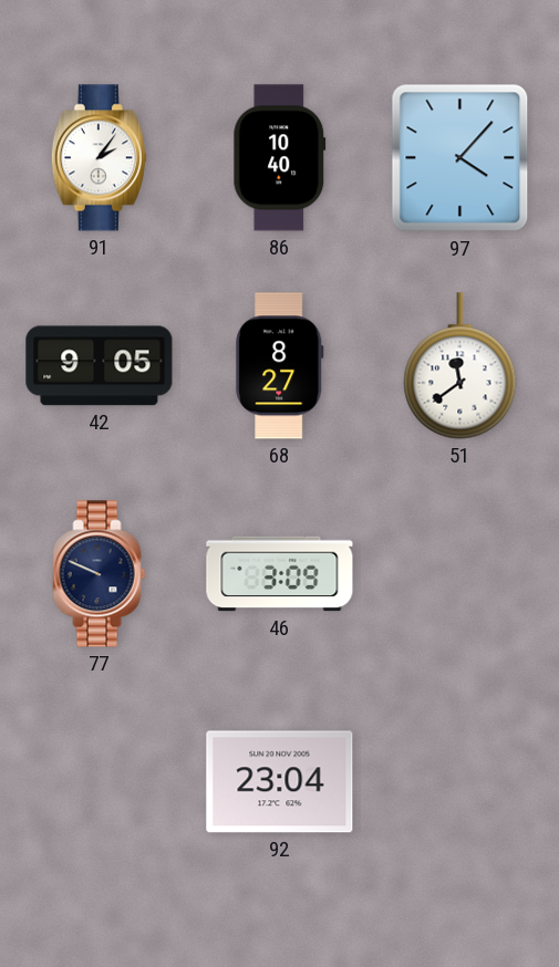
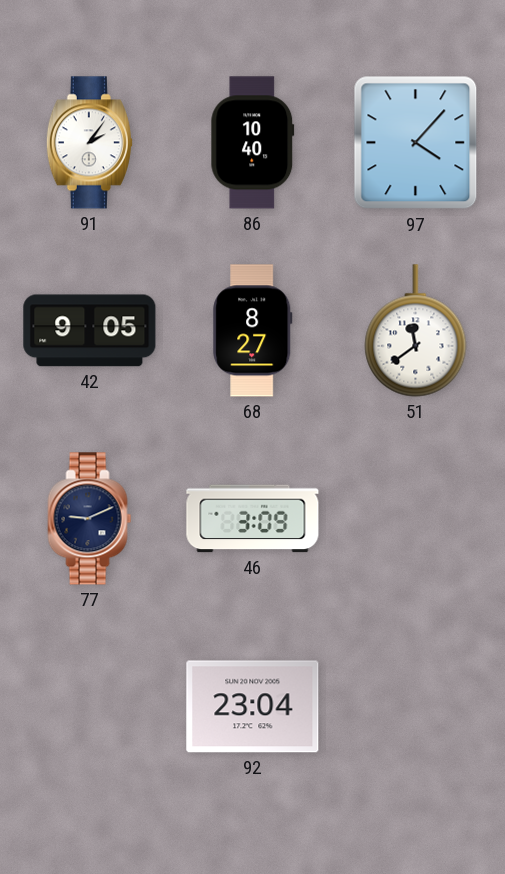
77: 9:49 -> 9:11 (90, 519)
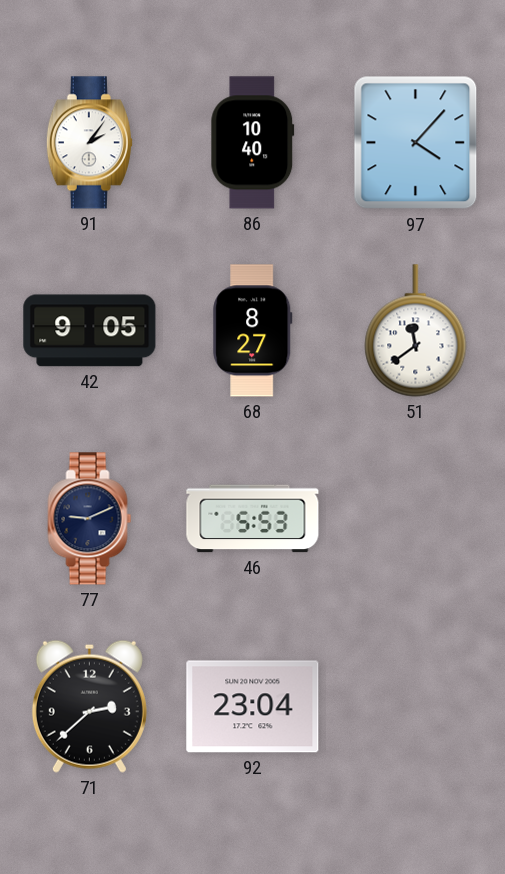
46: 3:09 -> 5:53 (253, 519)
71: none -> 2:38 (89, 706)
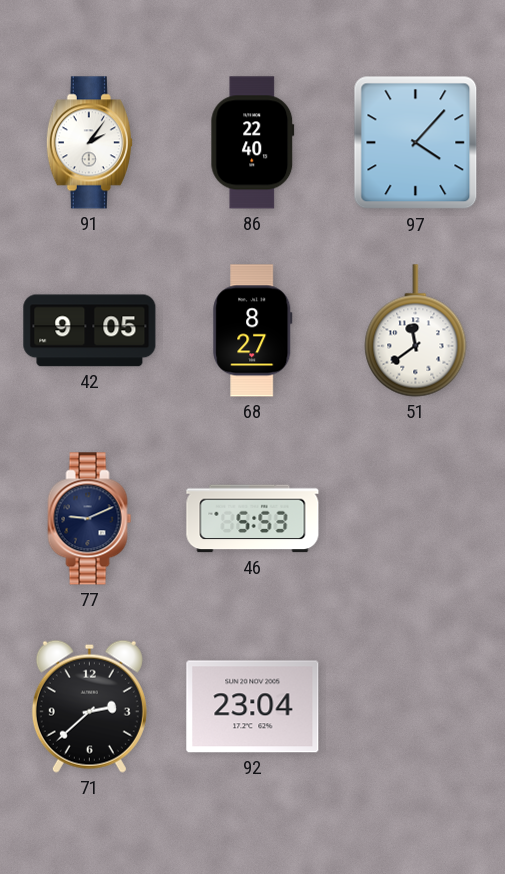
86: 10:40 -> 22:40 (253, 143)
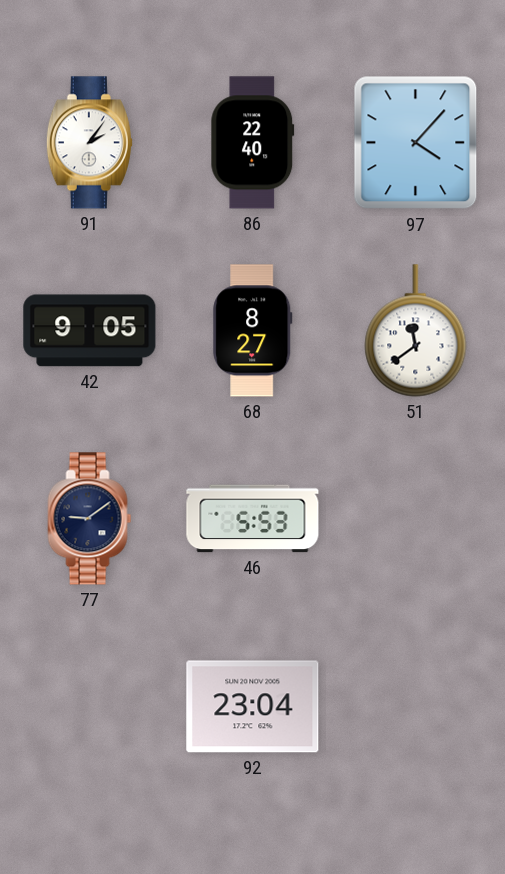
77: 9:11 -> 9:09 (90, 519)
71: 2:38 -> none (89, 706)
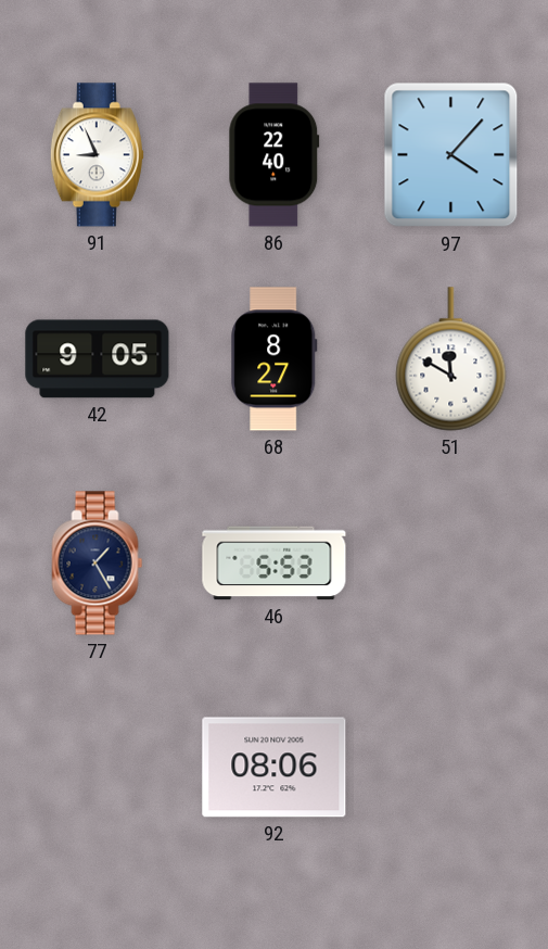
91: 2:06 -> 8:56 (97, 155)
51: 11:39 -> 11:50 (451, 359)
77: 9:09 -> 1:25 (98, 564)
92: 23:04 -> 08:06 (275, 768)
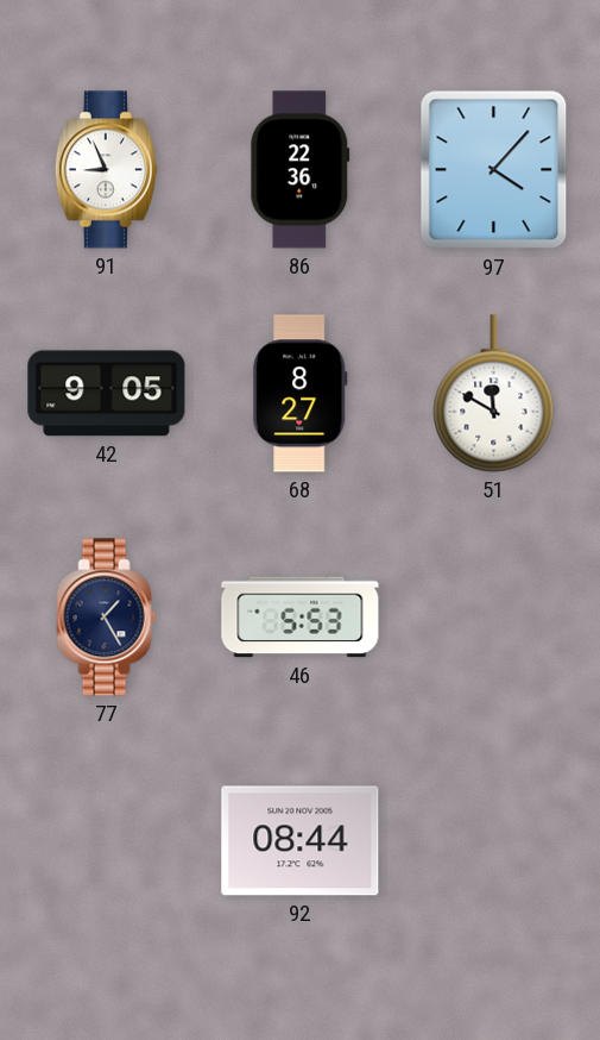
86: 22:40 -> 22:36 (301, 170)
92: 08:06 -> 08:44 (301, 841)
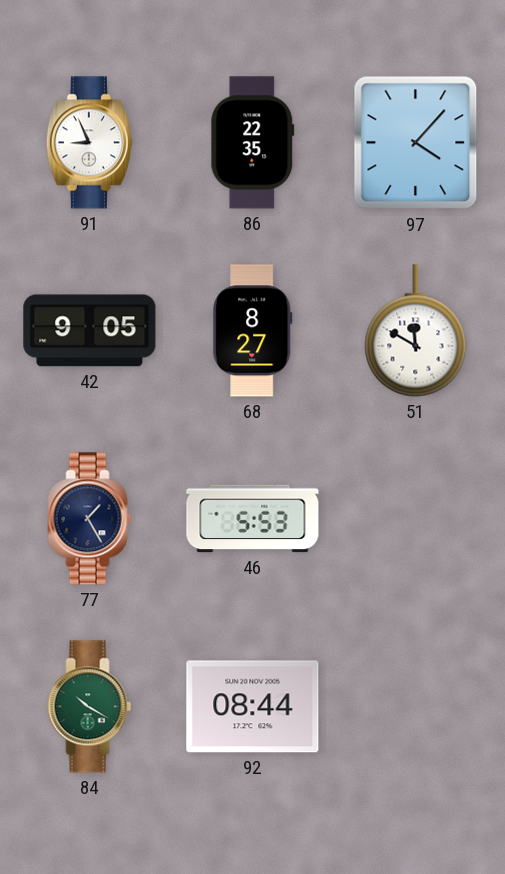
86: 22:36 -> 22:35 (253, 143)
84: none -> 10:20 (90, 707)
